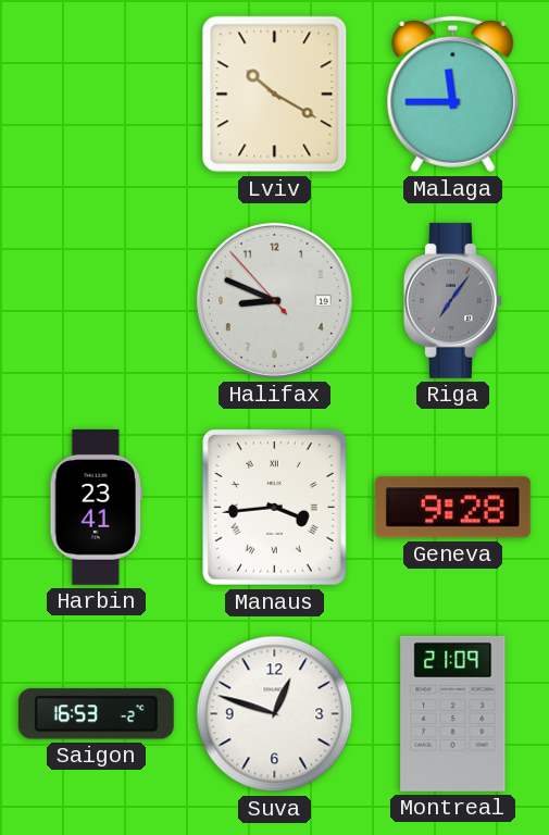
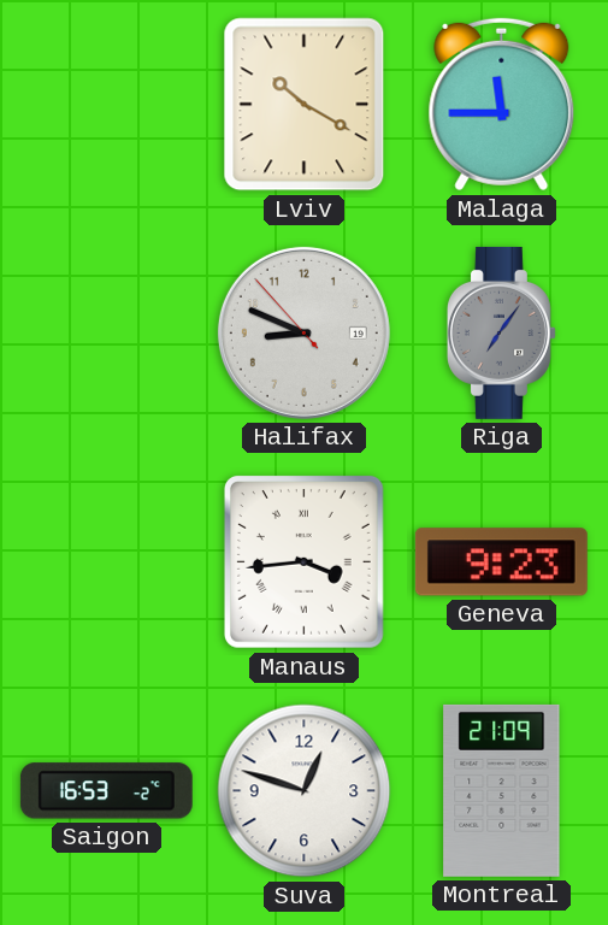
Harbin: 23:41 -> none (96, 507)
Geneva: 9:28 -> 9:23 (501, 562)
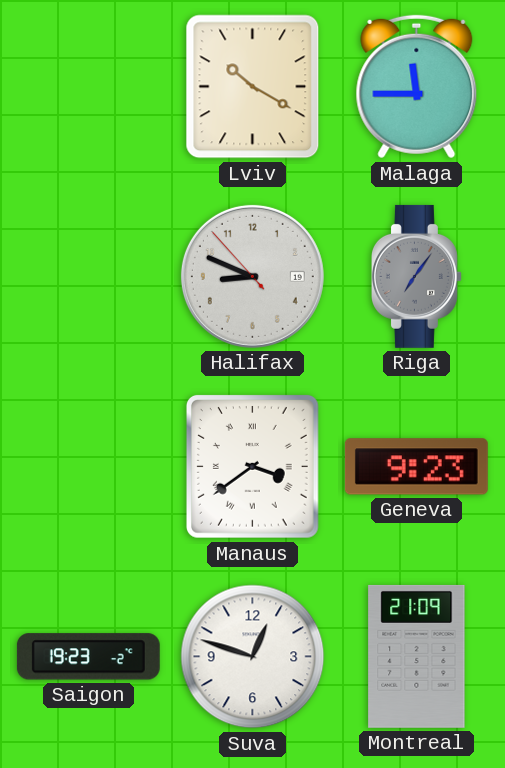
Manaus: 3:44 -> 3:39 (252, 466)
Saigon: 16:53 -> 19:23 (88, 657)
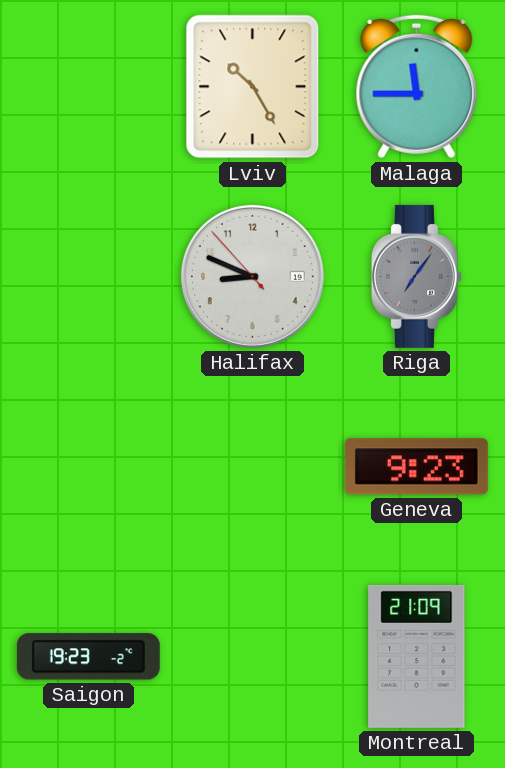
Lviv: 10:20 -> 10:25 (253, 87)
Manaus: 3:39 -> none (252, 466)
Suva: 12:48 -> none (253, 657)
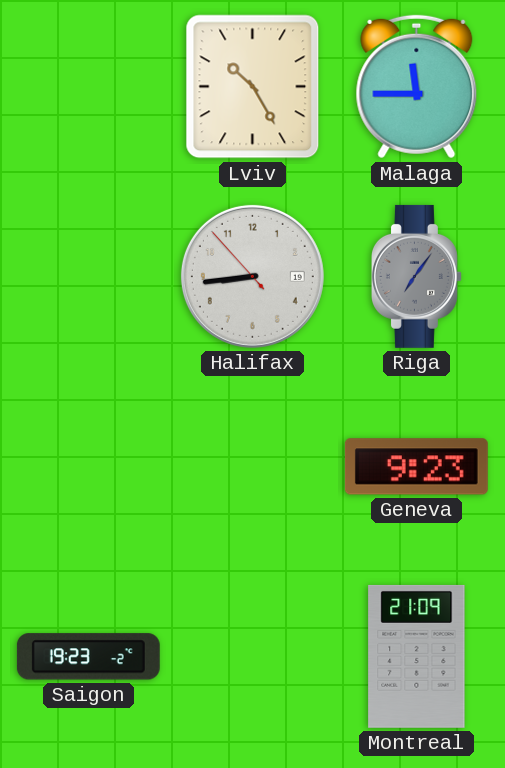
Halifax: 8:48 -> 8:43 (252, 276)
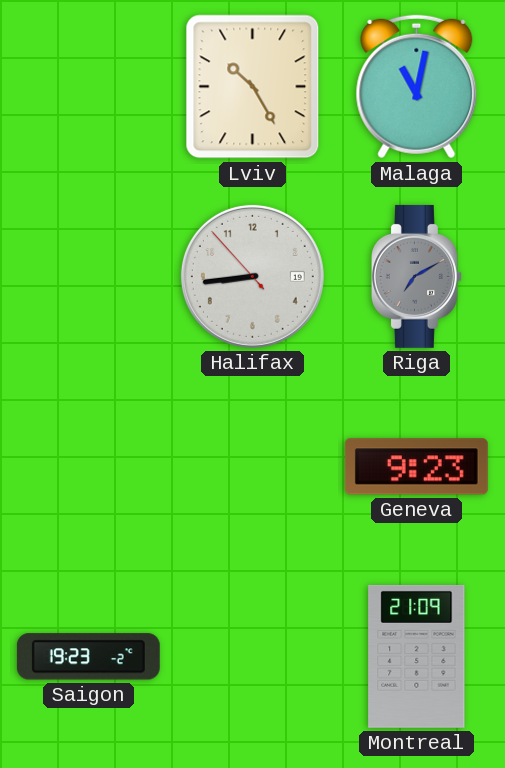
Malaga: 11:45 -> 11:02 (417, 87)
Riga: 7:06 -> 7:10 (416, 276)
